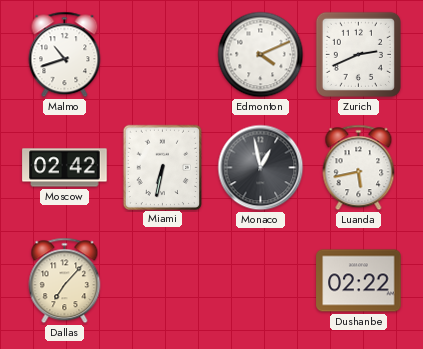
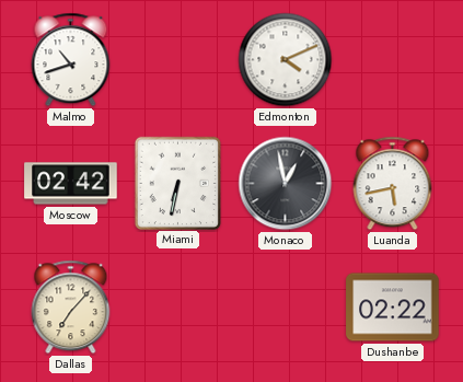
Zurich: 2:41 -> none (358, 54)
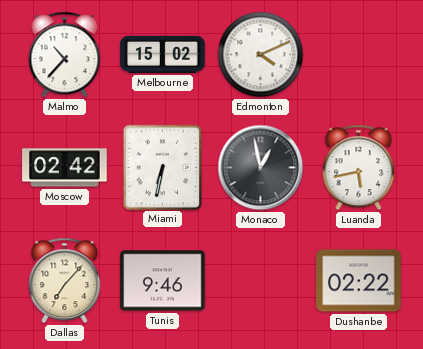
Malmo: 10:42 -> 10:37 (65, 55)
Melbourne: none -> 15:02 (163, 54)
Tunis: none -> 9:46 (163, 281)
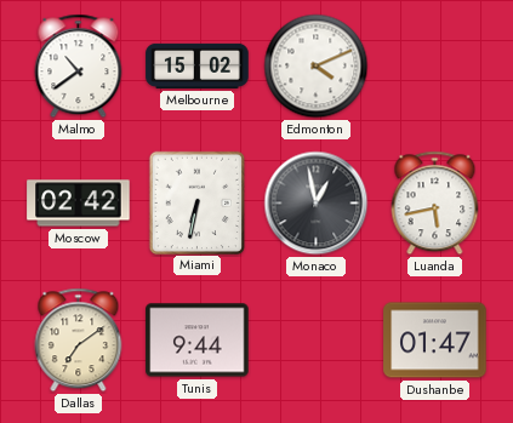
Malmo: 10:37 -> 10:39 (79, 67)
Dallas: 7:07 -> 7:09 (79, 341)
Tunis: 9:46 -> 9:44 (198, 341)
Dushanbe: 02:22 -> 01:47 (435, 341)
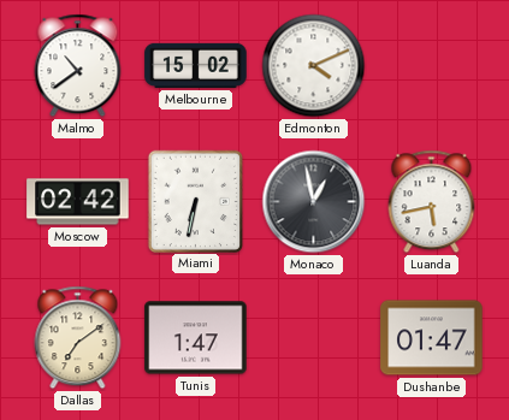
Tunis: 9:44 -> 1:47 (196, 338)
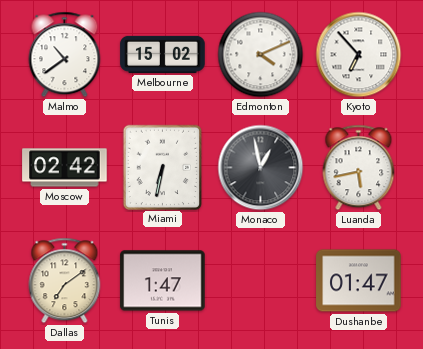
Kyoto: none -> 6:53 (359, 55)
